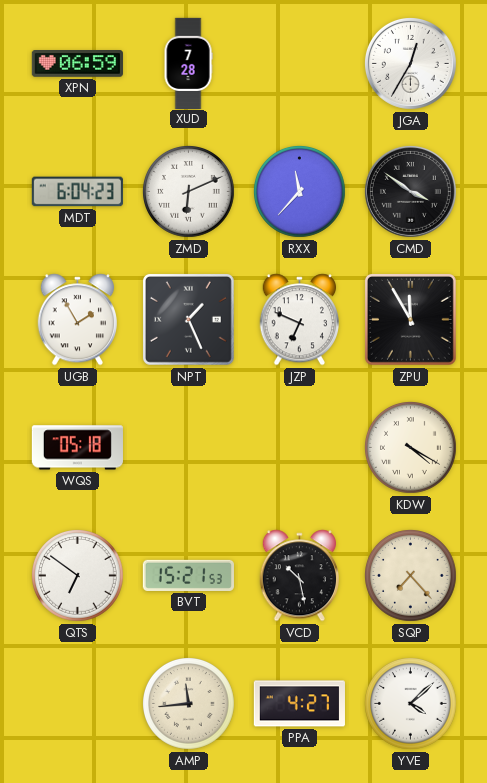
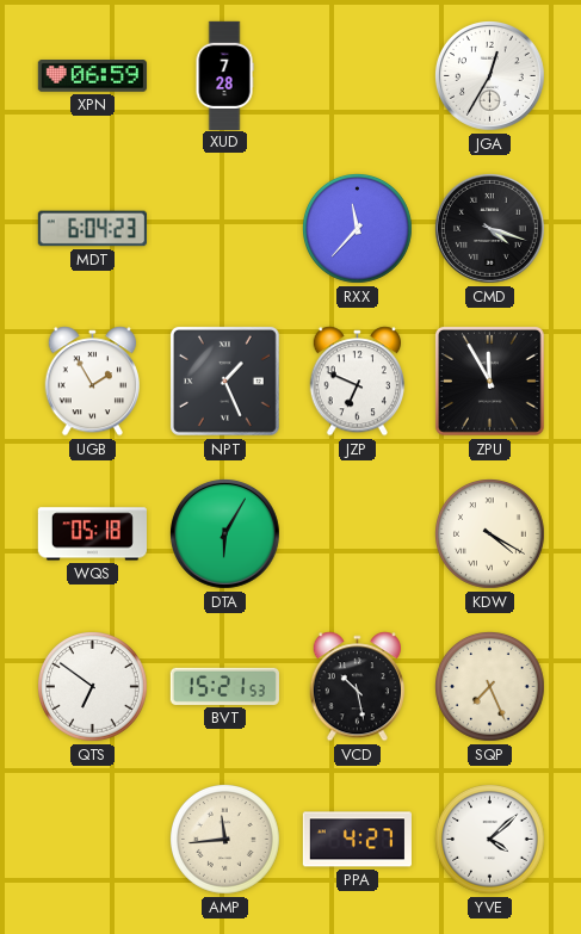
ZMD: 6:11 -> none (189, 192)
CMD: 3:51 -> 4:18 (489, 228)
DTA: none -> 6:05 (224, 533)
SQP: 7:23 -> 7:26 (490, 687)
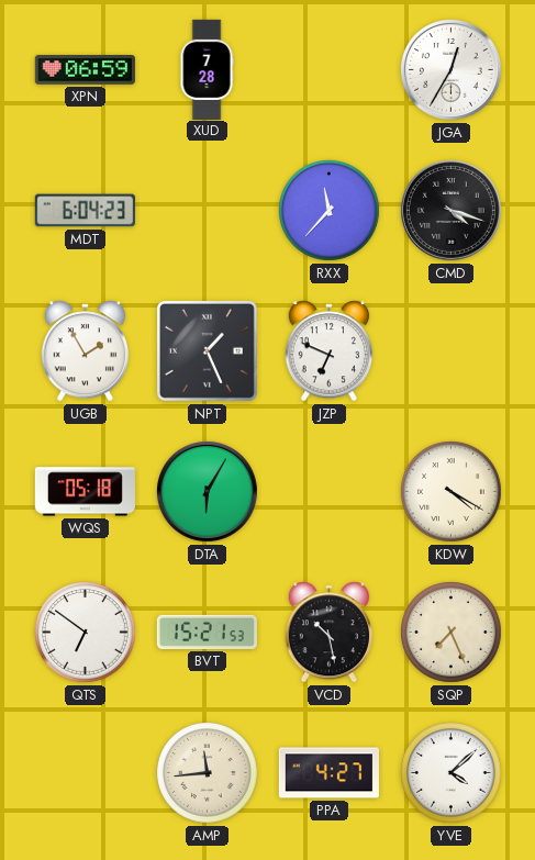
ZPU: 11:55 -> none (489, 381)
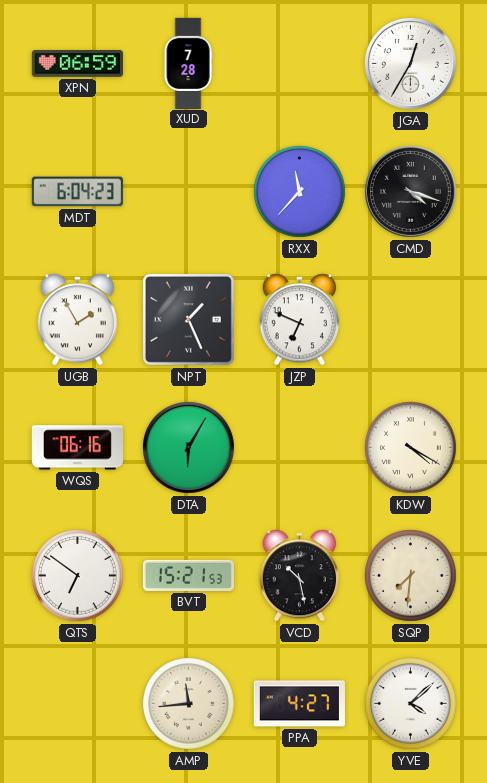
WQS: 05:18 -> 06:16 (77, 448)
SQP: 7:26 -> 7:31 (411, 576)
